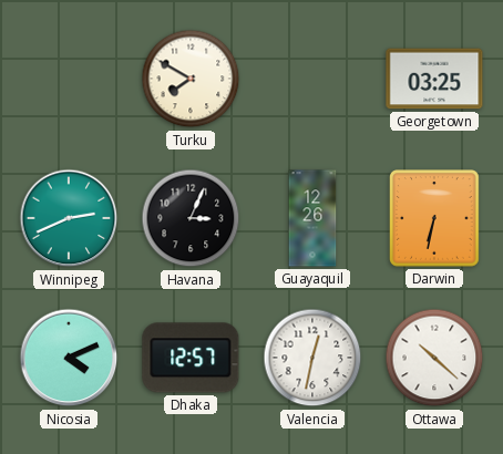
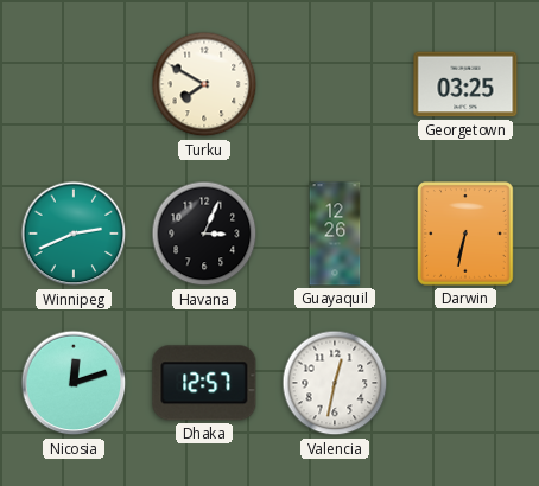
Nicosia: 4:11 -> 12:12 (74, 383)
Ottawa: 10:22 -> none (434, 358)
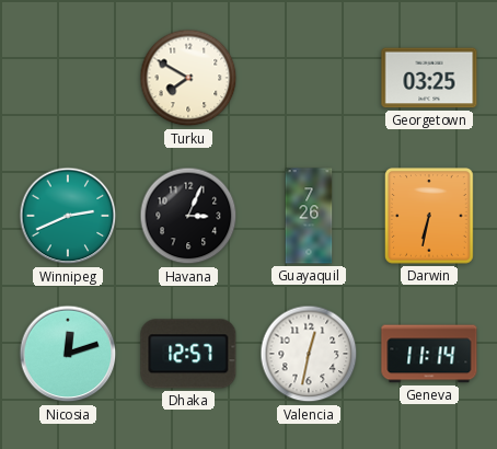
Guayaquil: 12:26 -> 7:26 (309, 216)
Geneva: none -> 11:14 (429, 354)
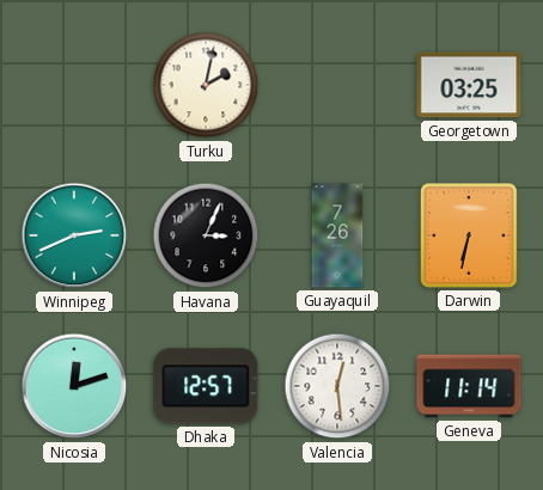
Turku: 7:50 -> 2:02 (206, 85)
Valencia: 12:32 -> 12:29 (337, 386)
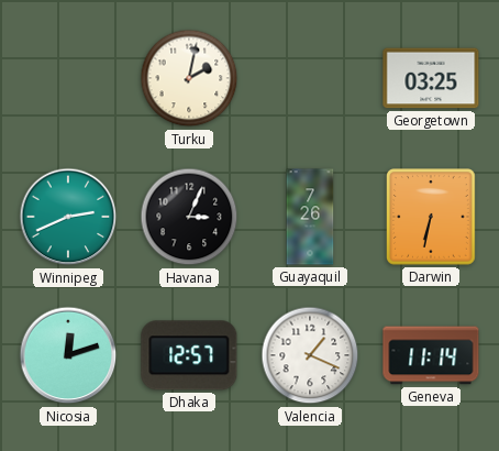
Valencia: 12:29 -> 1:19 (310, 355)
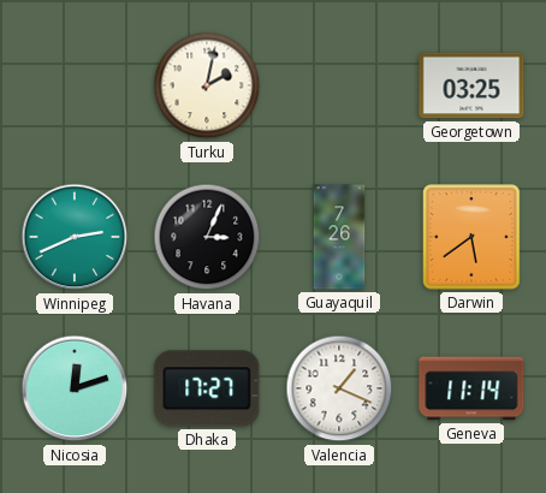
Darwin: 6:32 -> 5:39 (473, 237)
Dhaka: 12:57 -> 17:27 (207, 388)
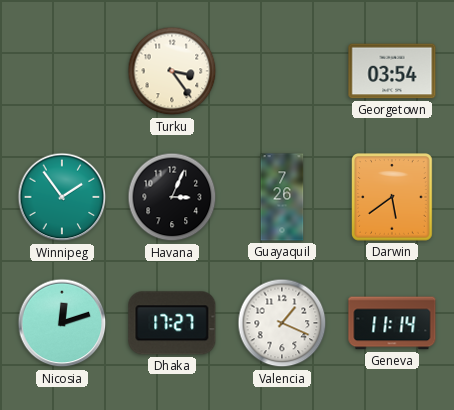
Turku: 2:02 -> 3:24 (172, 71)
Georgetown: 03:25 -> 03:54 (392, 71)
Winnipeg: 2:41 -> 1:54 (62, 197)
